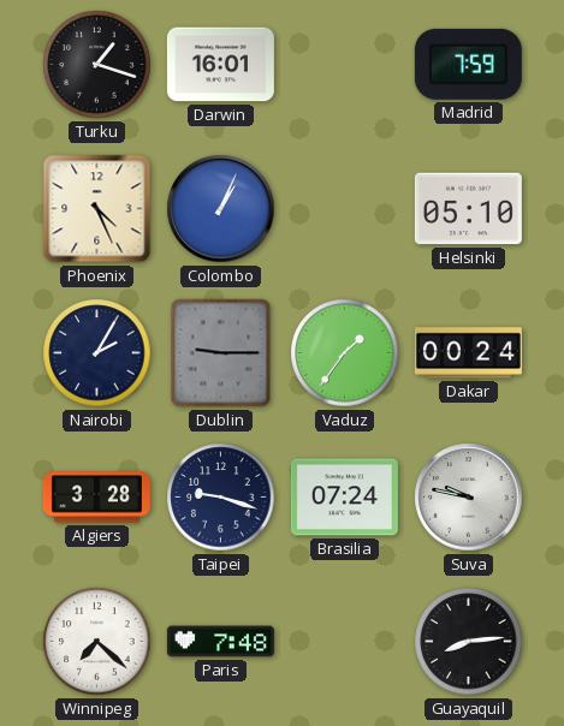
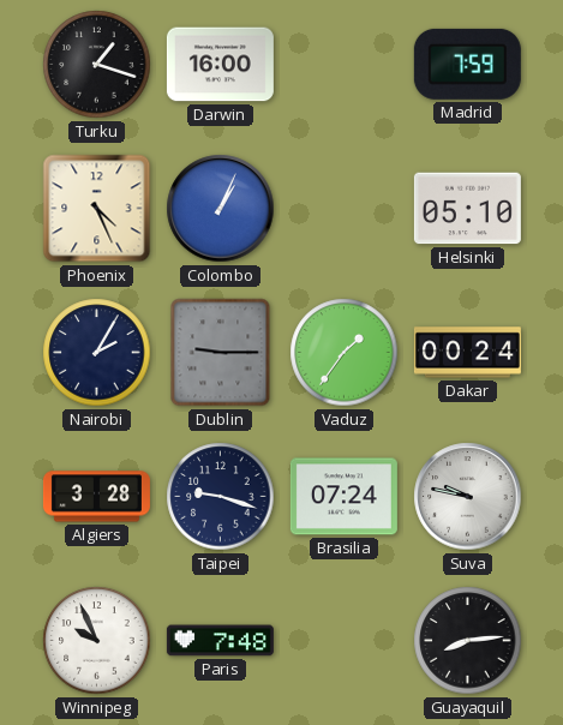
Darwin: 16:01 -> 16:00 (220, 65)
Winnipeg: 7:22 -> 9:56 (97, 641)
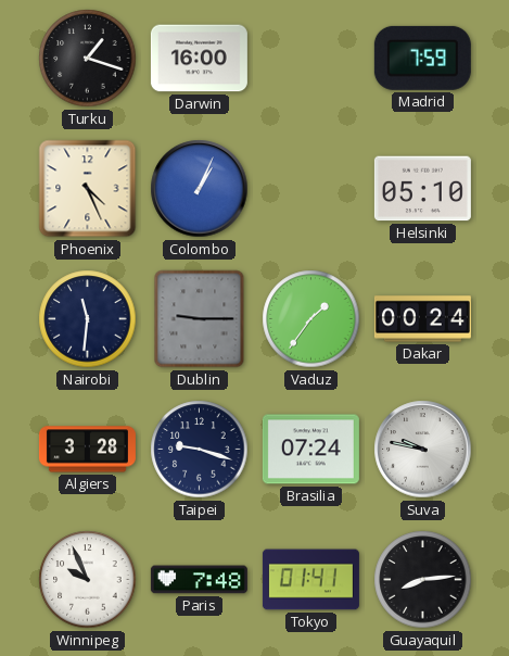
Nairobi: 2:05 -> 11:31 (88, 319)
Tokyo: none -> 01:41 (310, 580)
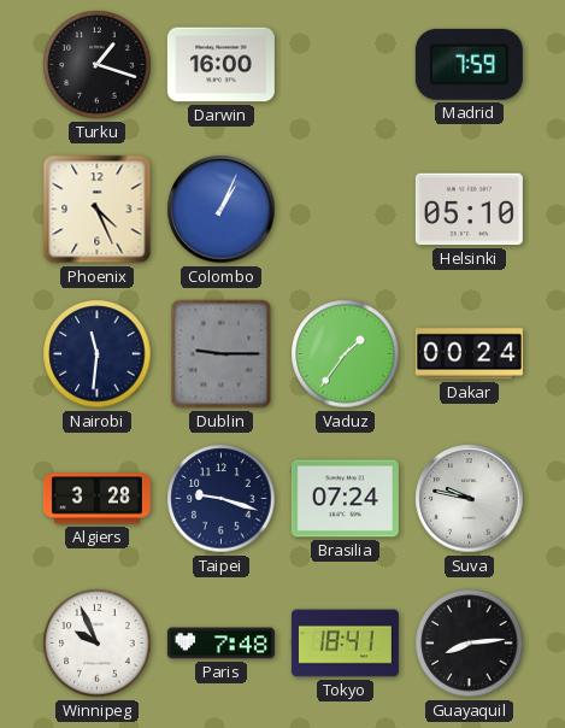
Tokyo: 01:41 -> 18:41 (345, 644)
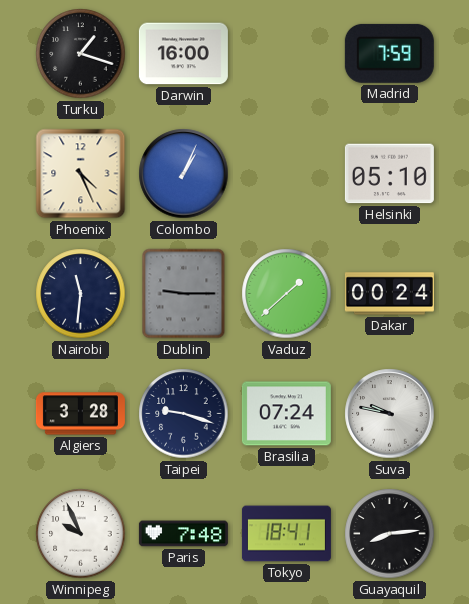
Vaduz: 1:36 -> 1:38 (287, 294)
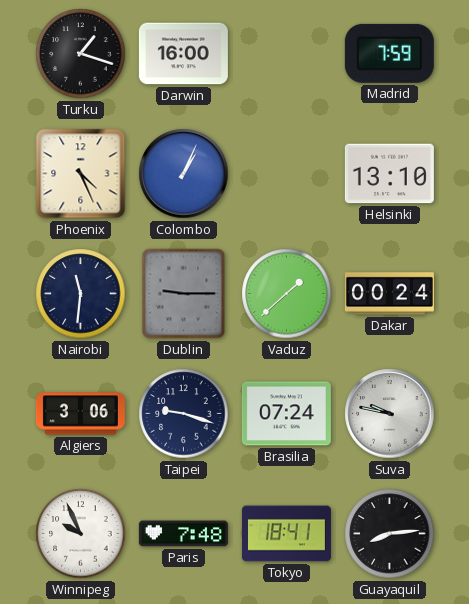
Helsinki: 05:10 -> 13:10 (389, 174)
Algiers: 3:28 -> 3:06 (80, 414)
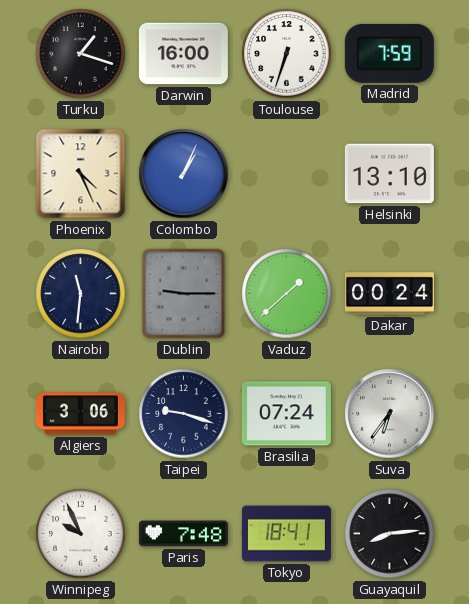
Toulouse: none -> 6:33 (287, 54)
Suva: 9:47 -> 6:36 (390, 414)
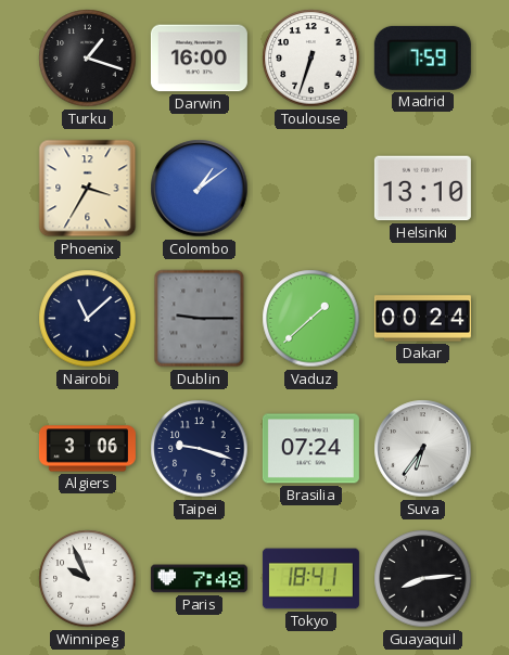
Phoenix: 4:26 -> 3:35 (88, 189)
Colombo: 1:04 -> 1:09 (200, 189)
Nairobi: 11:31 -> 11:08 (88, 319)
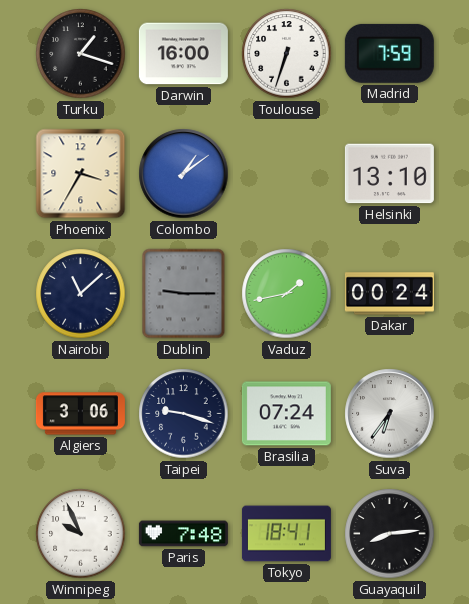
Vaduz: 1:38 -> 1:43 (287, 294)
